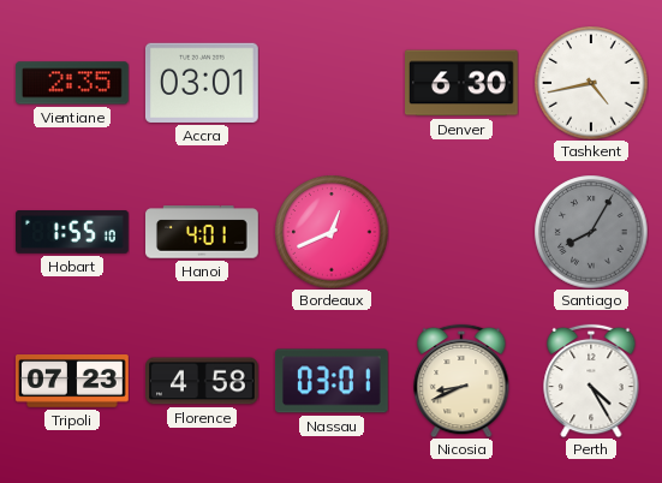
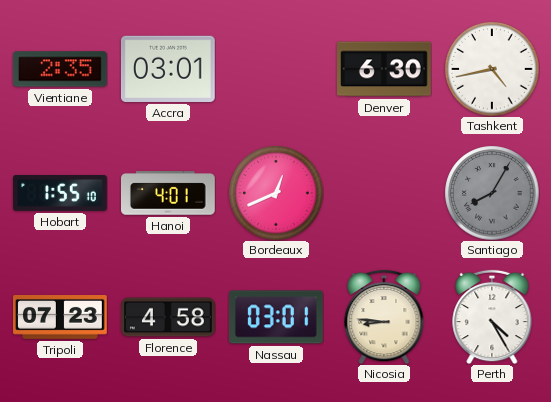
Nicosia: 8:41 -> 8:46 (384, 317)
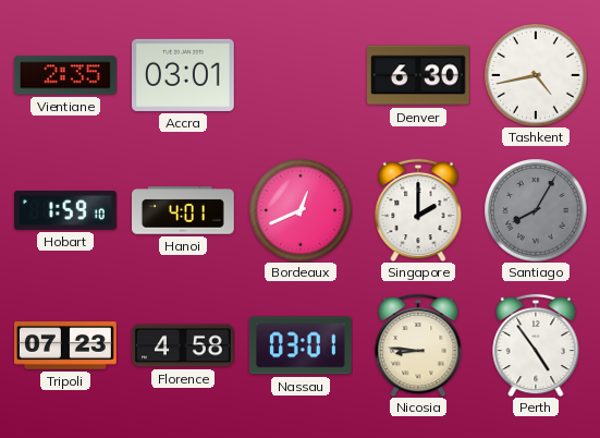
Hobart: 1:55 -> 1:59 (66, 211)
Singapore: none -> 2:00 (418, 210)
Perth: 4:25 -> 4:54 (536, 345)
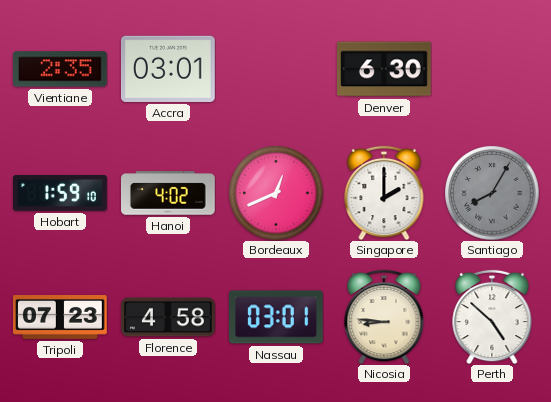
Tashkent: 4:43 -> none (536, 75)
Hanoi: 4:01 -> 4:02 (169, 193)
Perth: 4:54 -> 4:52 (492, 317)
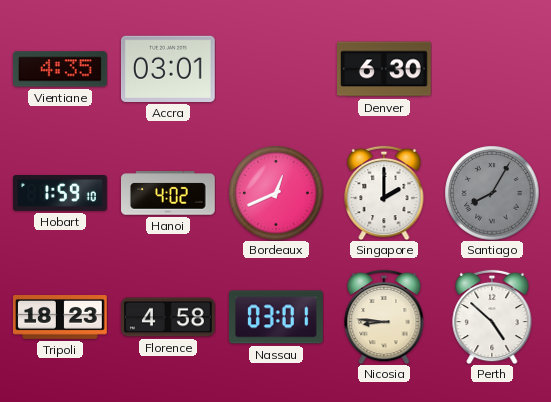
Vientiane: 2:35 -> 4:35 (60, 69)
Tripoli: 07:23 -> 18:23 (61, 318)
